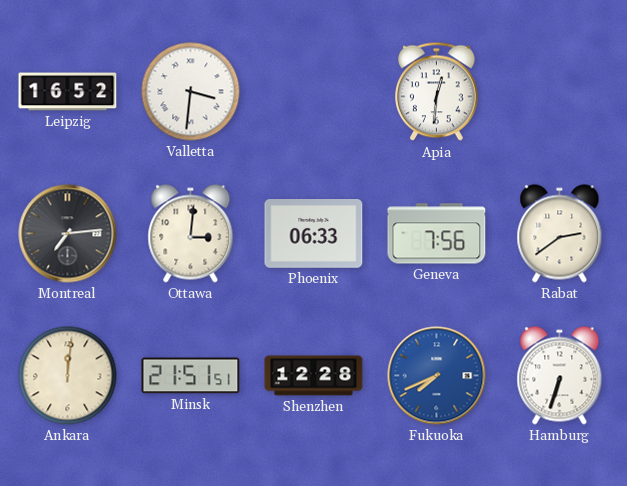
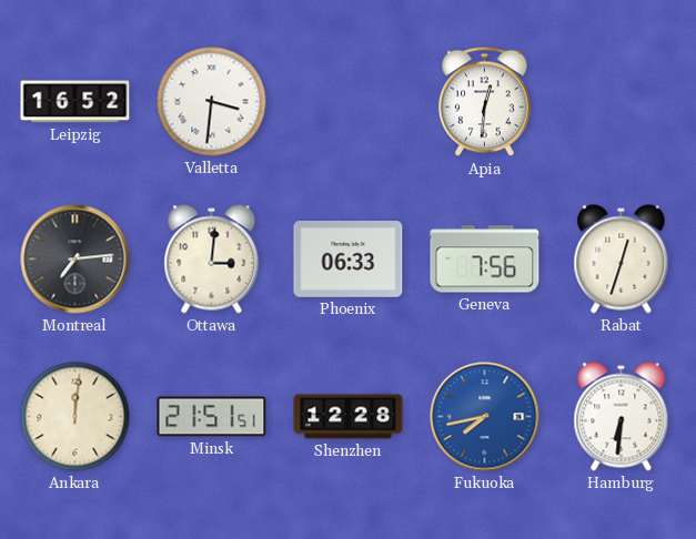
Rabat: 2:39 -> 12:33 (622, 260)
Fukuoka: 7:41 -> 7:43 (485, 417)
Hamburg: 6:33 -> 6:31 (622, 417)
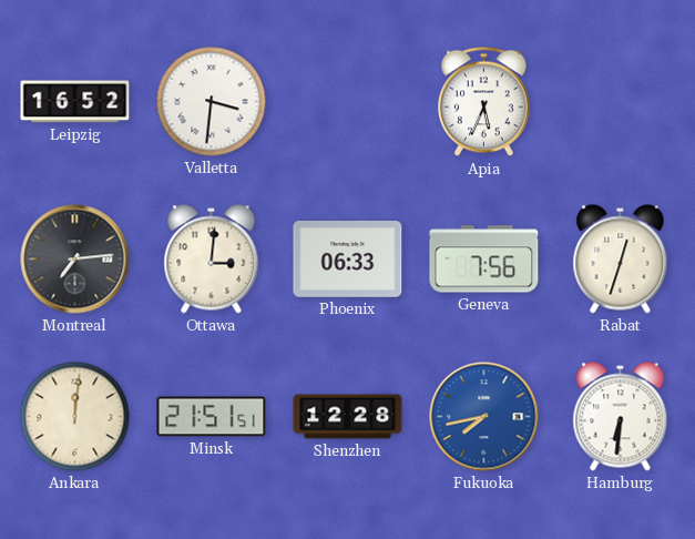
Apia: 12:31 -> 5:34 (484, 102)
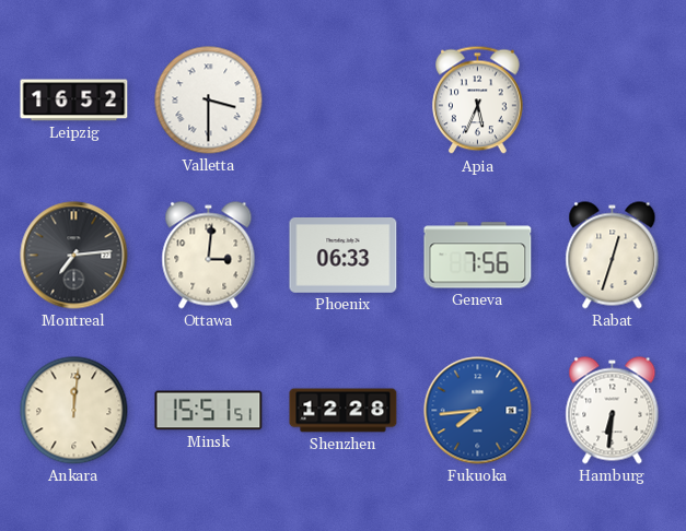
Valletta: 3:31 -> 3:30 (209, 101)
Minsk: 21:51 -> 15:51 (209, 411)
Fukuoka: 7:43 -> 7:44 (478, 411)
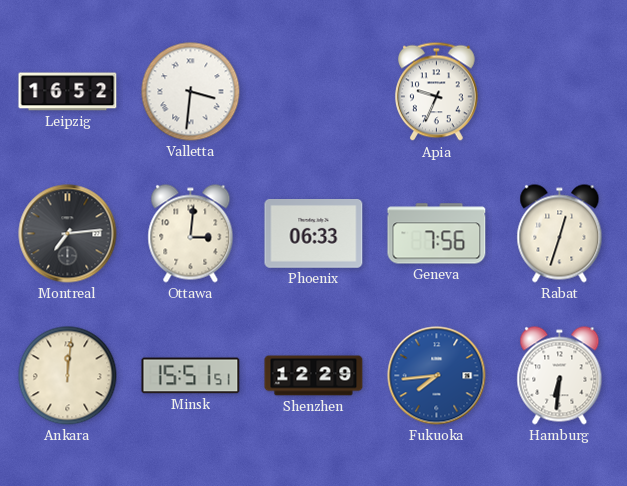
Valletta: 3:30 -> 3:31 (191, 92)
Apia: 5:34 -> 9:34 (437, 92)
Shenzhen: 12:28 -> 12:29 (314, 376)
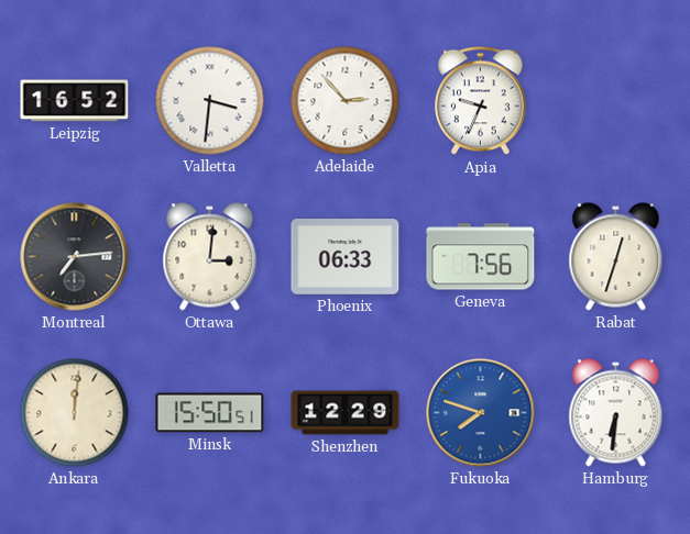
Adelaide: none -> 2:53 (346, 101)
Minsk: 15:51 -> 15:50 (210, 413)
Fukuoka: 7:44 -> 7:48 (481, 413)
